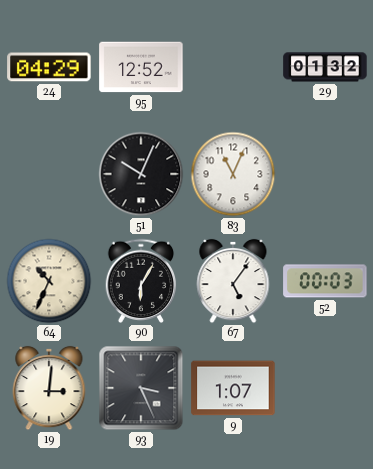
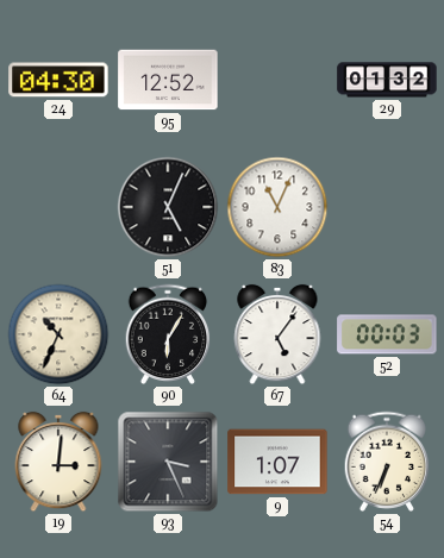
24: 04:29 -> 04:30 (58, 80)
51: 10:04 -> 5:04 (168, 207)
54: none -> 6:34 (387, 462)
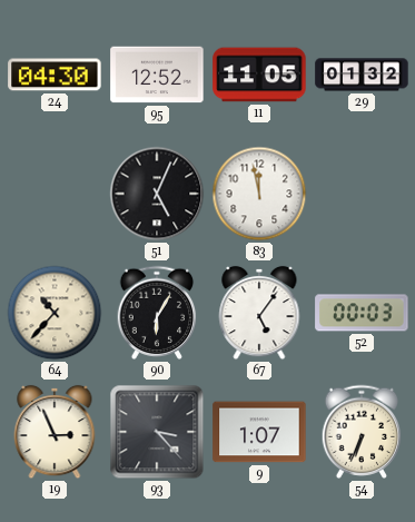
11: none -> 11:05 (259, 75)
83: 11:04 -> 11:58 (259, 194)
64: 10:34 -> 10:37 (55, 313)
19: 3:01 -> 2:56 (55, 432)
93: 3:26 -> 3:23 (157, 432)
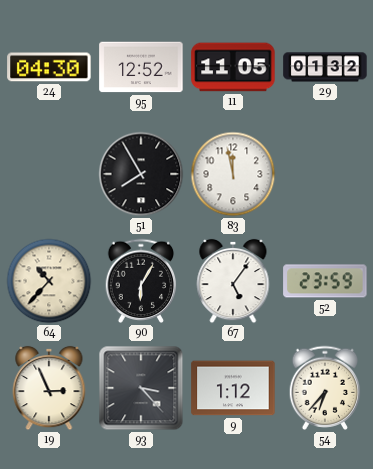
51: 5:04 -> 7:55 (141, 174)
52: 00:03 -> 23:59 (325, 281)
9: 1:07 -> 1:12 (233, 388)
54: 6:34 -> 6:37 (325, 388)
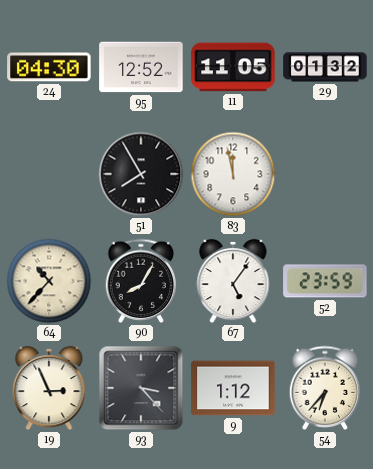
90: 6:05 -> 8:05 (141, 281)
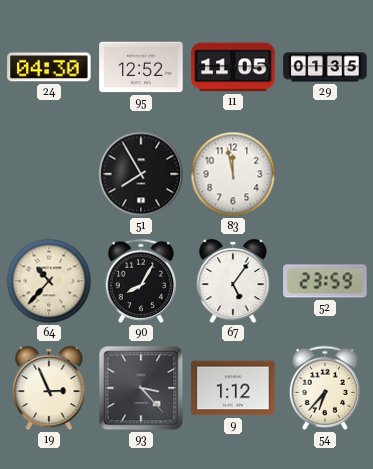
29: 01:32 -> 01:35 (325, 67)
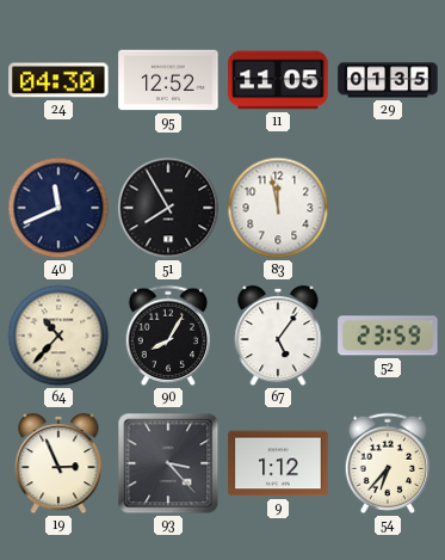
40: none -> 11:41 (58, 208)
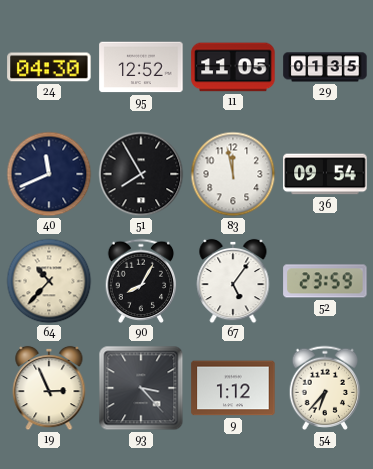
36: none -> 09:54 (325, 174)
